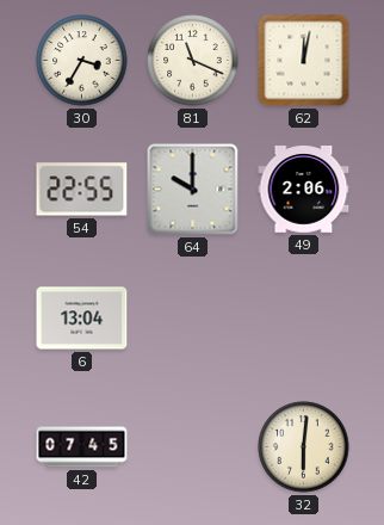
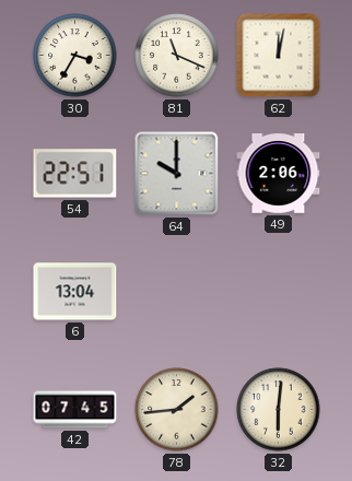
54: 22:55 -> 22:51 (75, 174)
78: none -> 1:44 (177, 410)
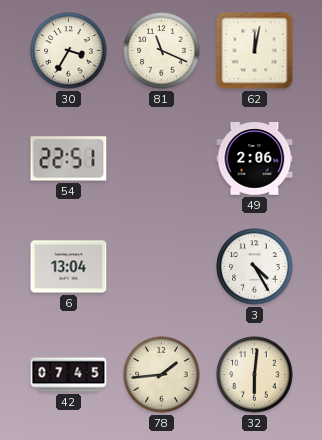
64: 10:00 -> none (177, 174)
3: none -> 4:25 (255, 267)
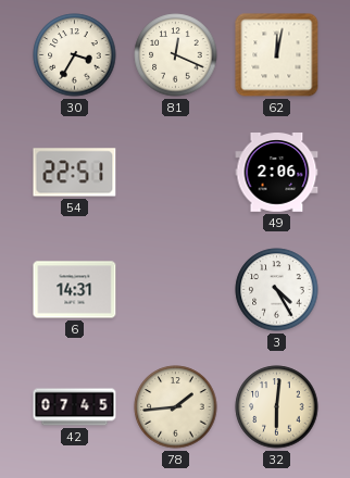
81: 11:19 -> 12:19 (176, 55)
6: 13:04 -> 14:31 (75, 290)
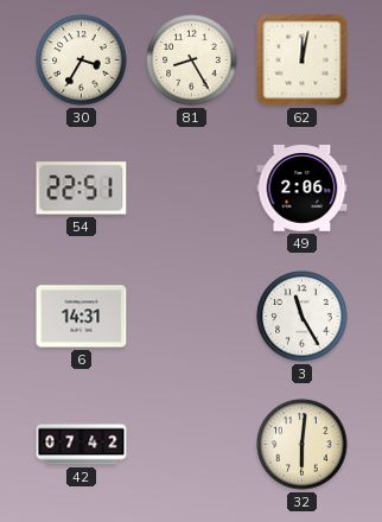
81: 12:19 -> 8:25 (192, 61)
3: 4:25 -> 11:25 (303, 317)
42: 07:45 -> 07:42 (82, 445)
78: 1:44 -> none (176, 407)
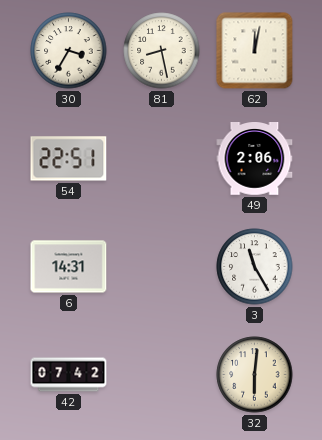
81: 8:25 -> 8:28 (162, 51)
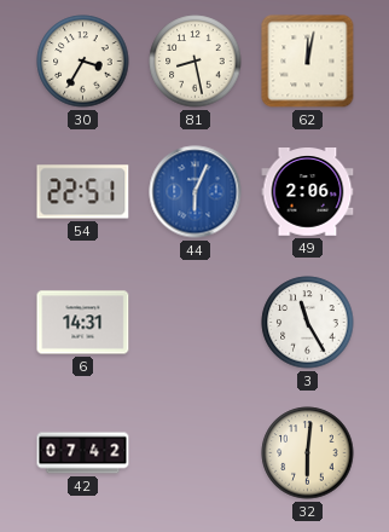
44: none -> 6:04 (196, 192)
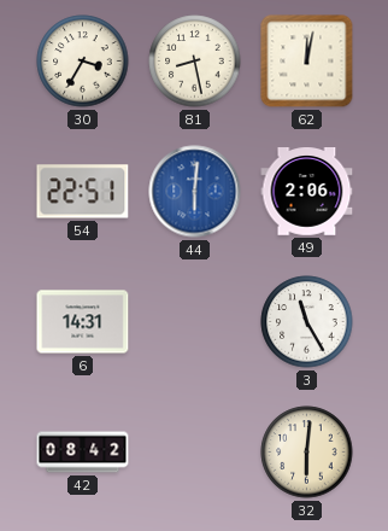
44: 6:04 -> 6:01 (195, 192)
42: 07:42 -> 08:42 (83, 453)
